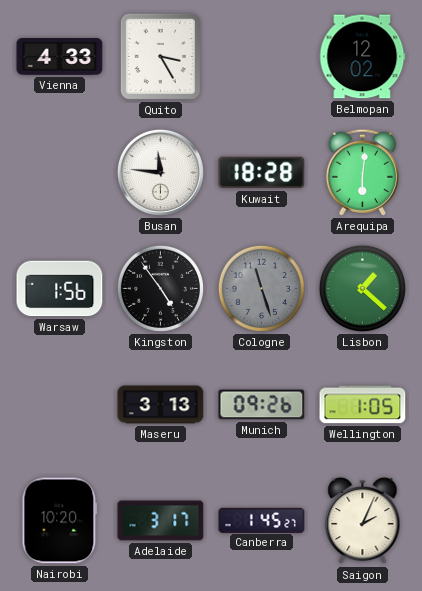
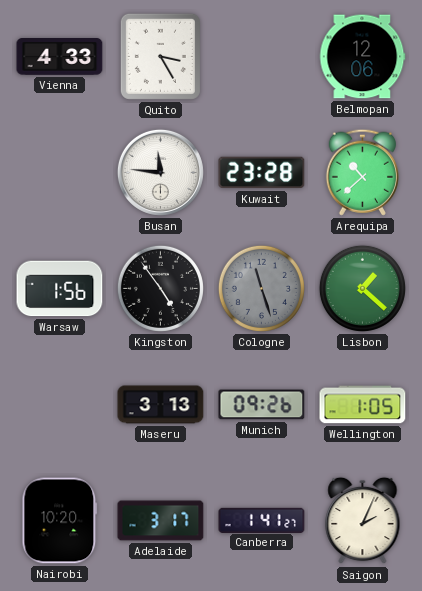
Belmopan: 12:02 -> 12:06 (363, 57)
Kuwait: 18:28 -> 23:28 (262, 173)
Arequipa: 6:01 -> 10:38 (362, 172)
Canberra: 1:45 -> 1:41 (262, 520)
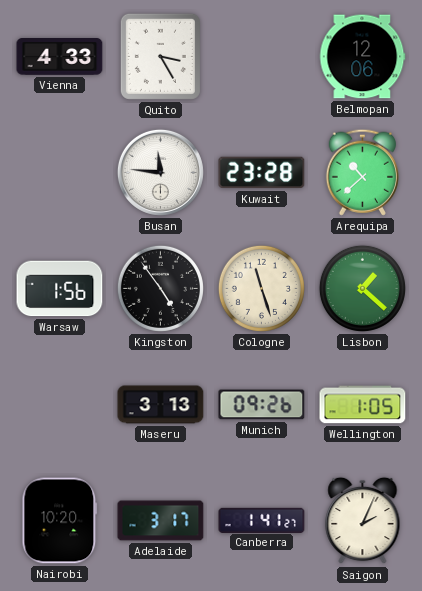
Cologne dial: grey -> cream (261, 288)
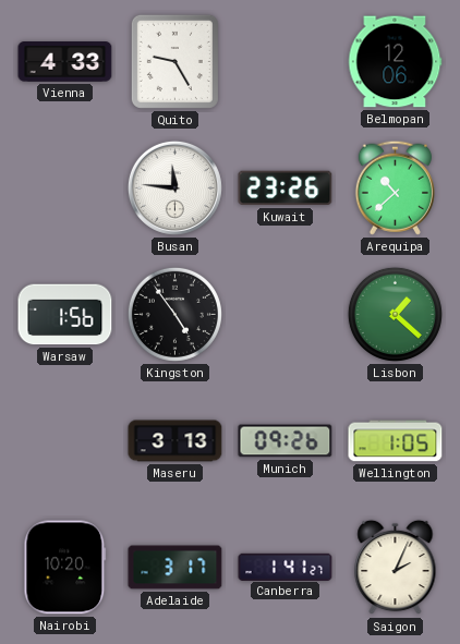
Quito: 3:25 -> 9:25 (174, 61)
Kuwait: 23:28 -> 23:26 (286, 189)
Cologne: 11:27 -> none (261, 288)
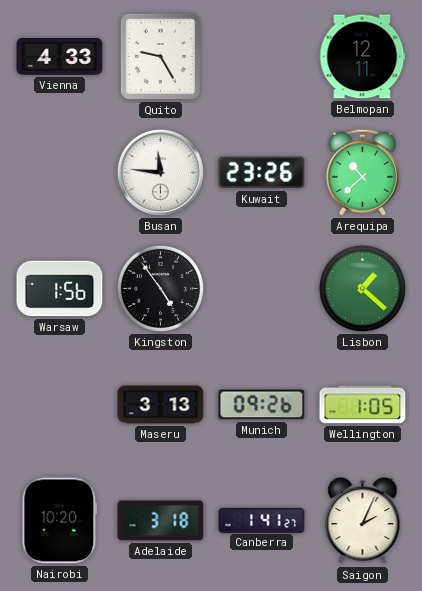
Belmopan: 12:06 -> 12:11 (363, 57)
Adelaide: 3:17 -> 3:18 (161, 521)
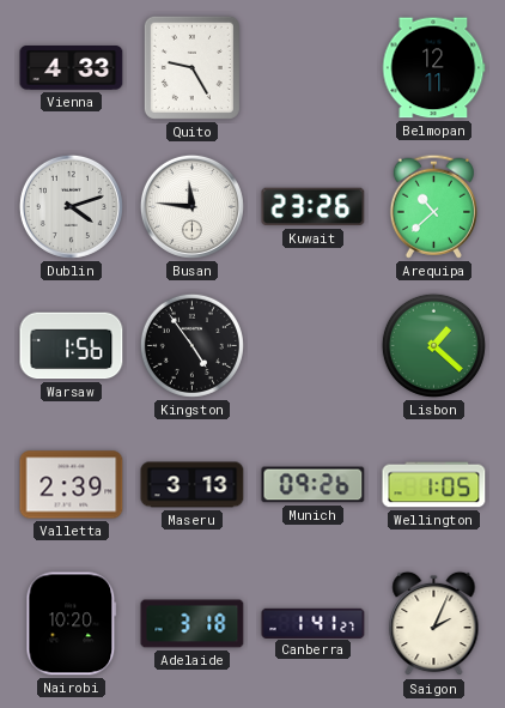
Dublin: none -> 4:12 (71, 206)
Valletta: none -> 2:39 (72, 485)
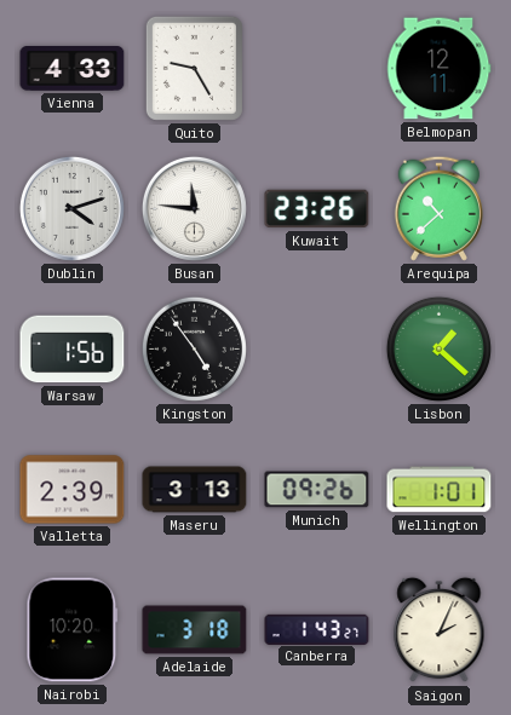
Wellington: 1:05 -> 1:01 (440, 490)
Canberra: 1:41 -> 1:43 (317, 629)
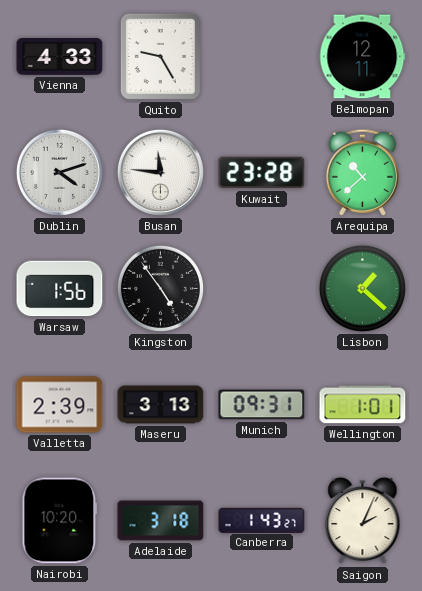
Kuwait: 23:26 -> 23:28 (262, 173)
Munich: 09:26 -> 09:31 (262, 405)
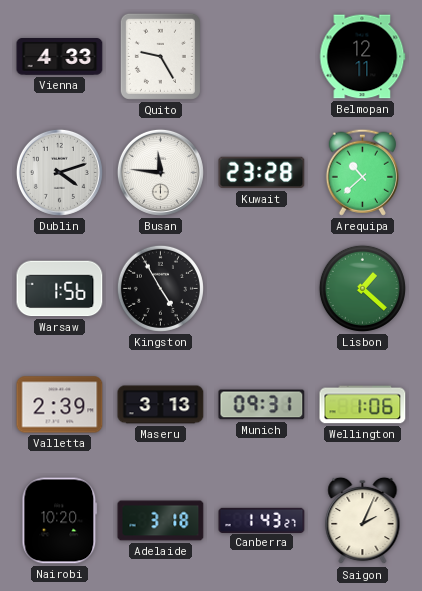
Kingston: 4:54 -> 4:55 (160, 288)
Wellington: 1:01 -> 1:06 (363, 405)
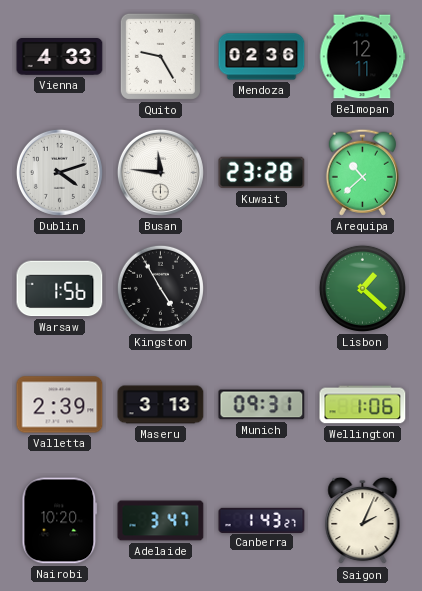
Mendoza: none -> 02:36 (262, 57)
Adelaide: 3:18 -> 3:47 (161, 521)
